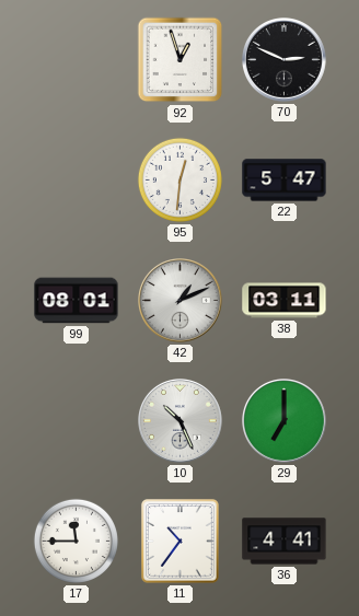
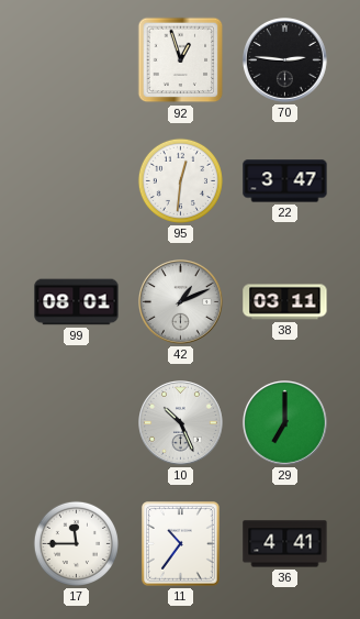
70: 2:49 -> 2:46 (285, 60)
22: 5:47 -> 3:47 (285, 181)
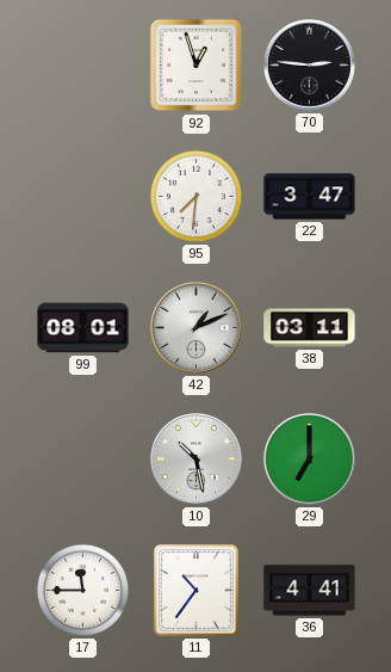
95: 12:31 -> 7:31 (195, 196)
10: 10:26 -> 10:28 (197, 460)
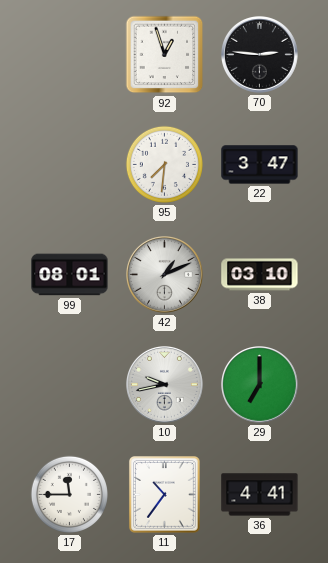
38: 03:11 -> 03:10 (260, 275)
10: 10:28 -> 9:43 (165, 385)
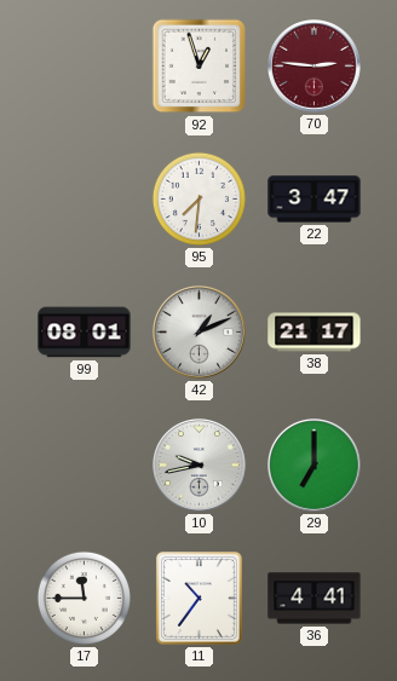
70 dial: black -> burgundy (315, 67)
38: 03:10 -> 21:17 (315, 333)
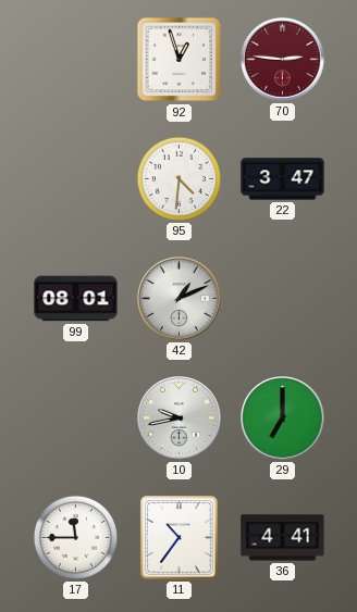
95: 7:31 -> 4:31 (178, 178)
38: 21:17 -> none (315, 333)
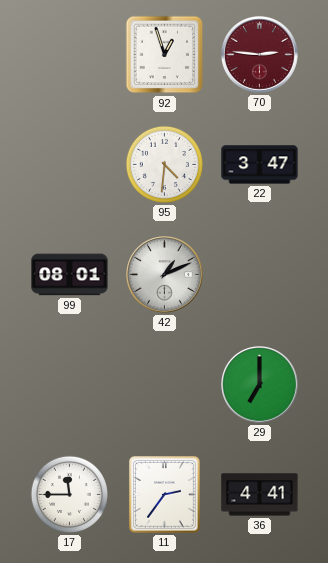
10: 9:43 -> none (180, 419)
11: 10:36 -> 2:36 (165, 495)
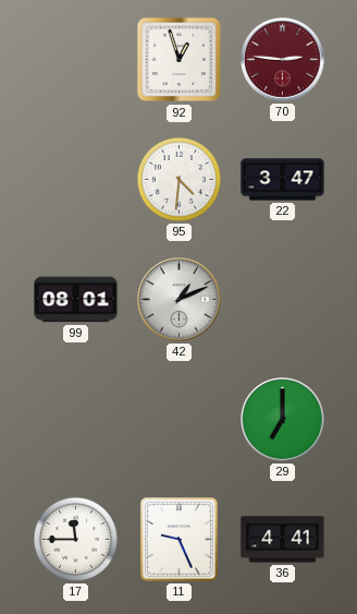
11: 2:36 -> 9:26 (180, 540)
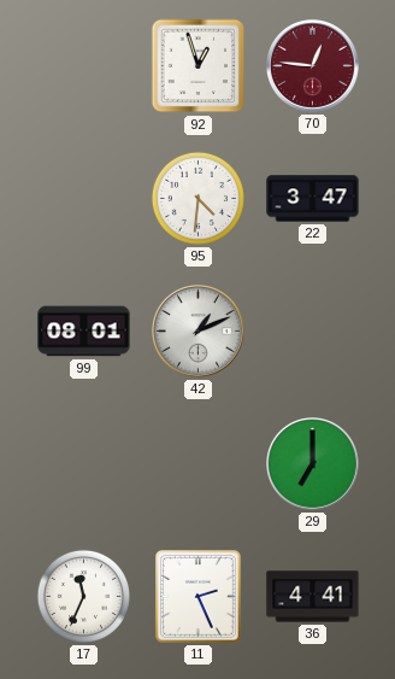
70: 2:46 -> 12:46 (313, 66)
17: 11:45 -> 11:34 (83, 596)
11: 9:26 -> 2:26 (199, 597)
